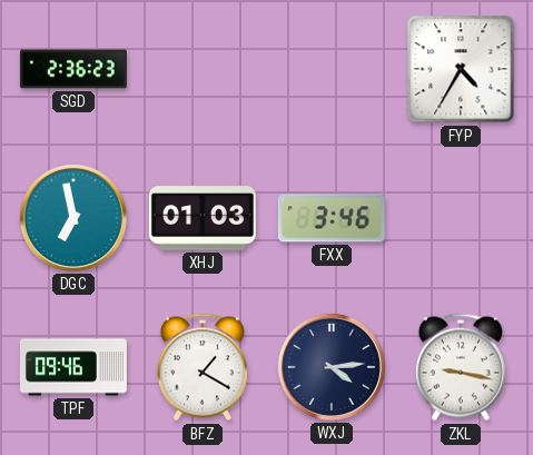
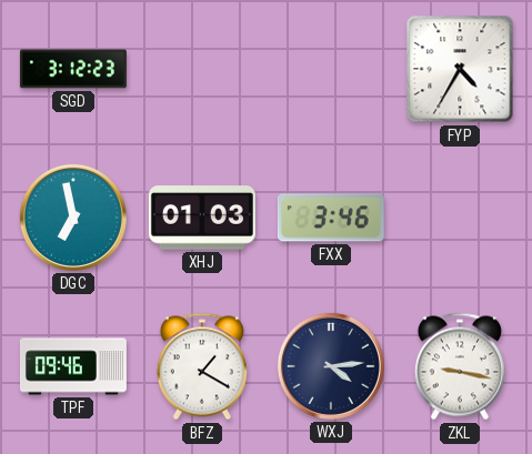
SGD: 2:36 -> 3:12 (73, 69)
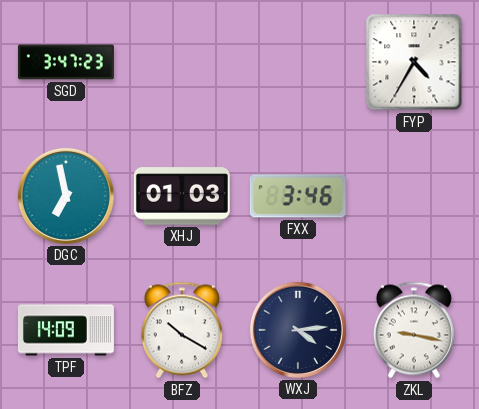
SGD: 3:12 -> 3:47 (66, 62)
TPF: 09:46 -> 14:09 (66, 330)
BFZ: 1:20 -> 10:20 (182, 330)
